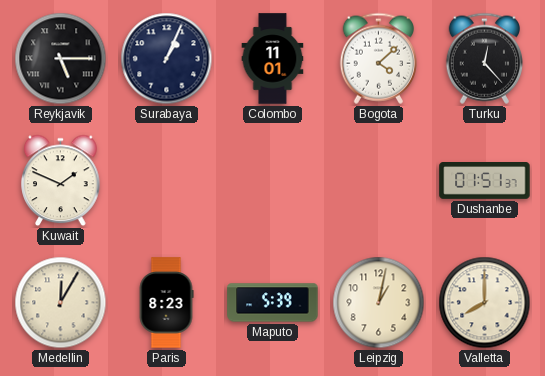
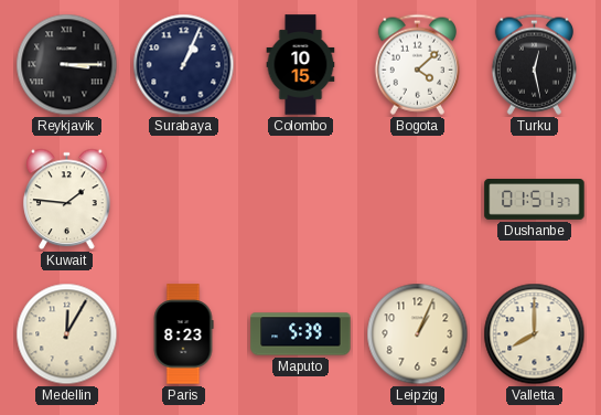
Reykjavik: 5:15 -> 3:15 (67, 65)
Colombo: 11:01 -> 10:15 (301, 65)
Turku: 12:23 -> 12:28 (534, 64)
Kuwait: 1:49 -> 1:46 (67, 200)
Leipzig: 1:02 -> 1:04 (418, 334)
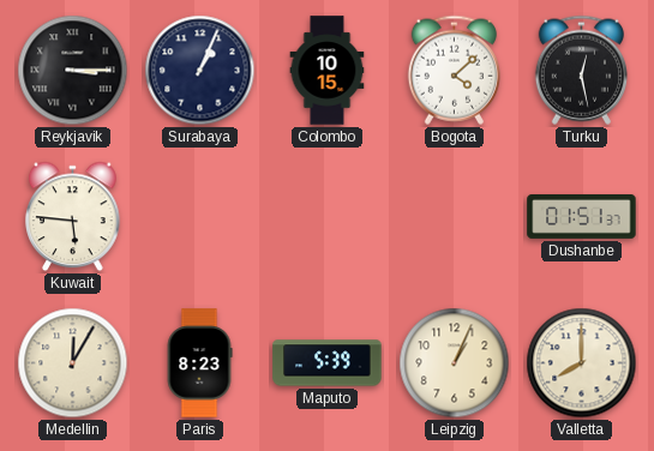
Kuwait: 1:46 -> 5:46 (73, 217)
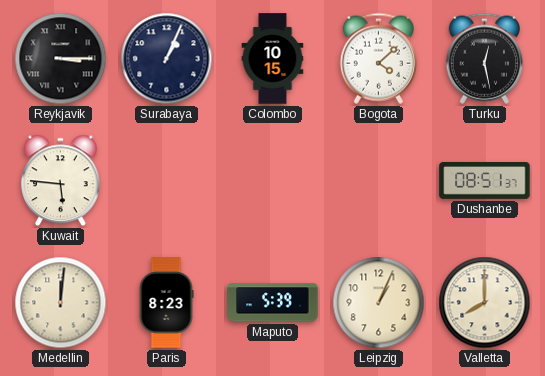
Dushanbe: 01:51 -> 08:51 (485, 181)
Medellin: 12:05 -> 12:01 (61, 303)
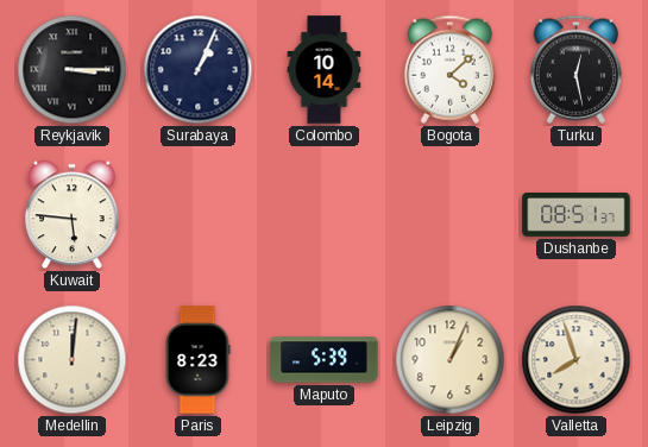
Colombo: 10:15 -> 10:14 (325, 70)
Valletta: 8:00 -> 7:57 (577, 360)
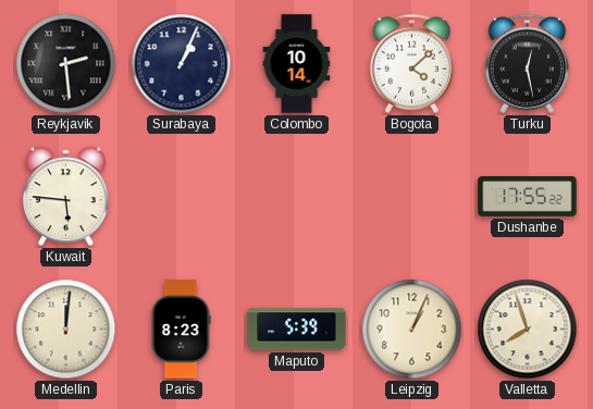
Reykjavik: 3:15 -> 2:29 (66, 64)
Dushanbe: 08:51 -> 17:55 (528, 197)
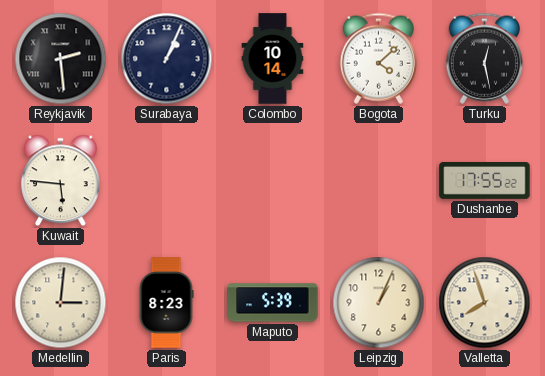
Medellin: 12:01 -> 3:01 (61, 303)
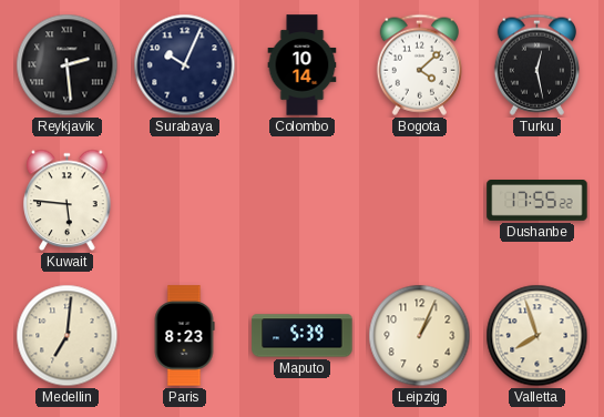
Surabaya: 1:04 -> 10:04 (185, 65)
Medellin: 3:01 -> 7:01 (68, 336)
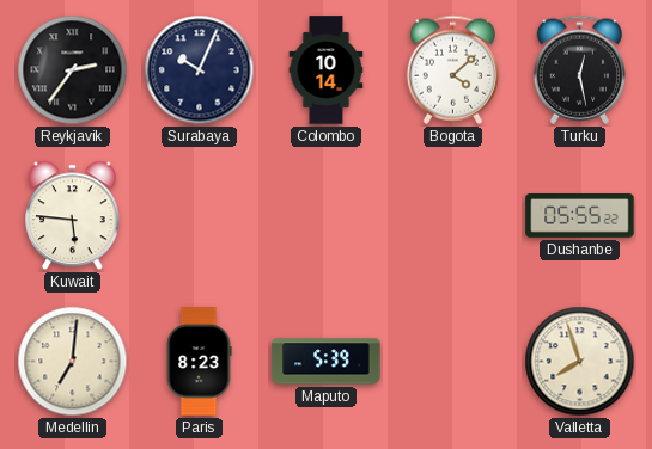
Reykjavik: 2:29 -> 2:36 (73, 70)
Dushanbe: 17:55 -> 05:55 (580, 216)
Leipzig: 1:04 -> none (420, 336)
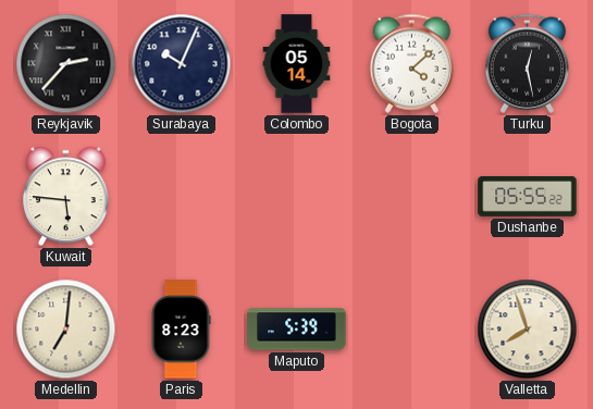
Reykjavik: 2:36 -> 2:37 (66, 64)
Colombo: 10:14 -> 05:14 (297, 64)
